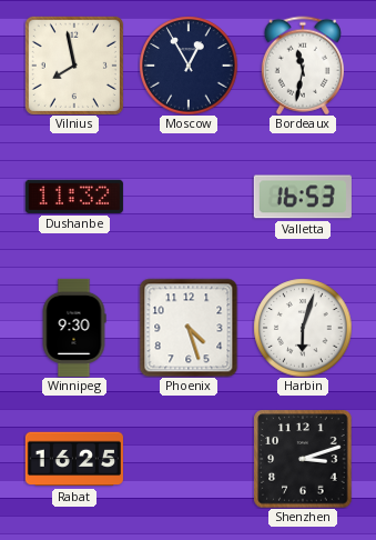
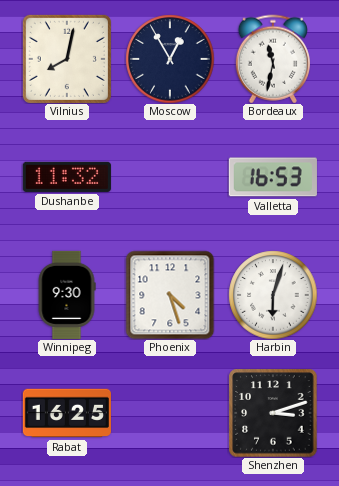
Vilnius: 7:58 -> 8:02 (67, 59)
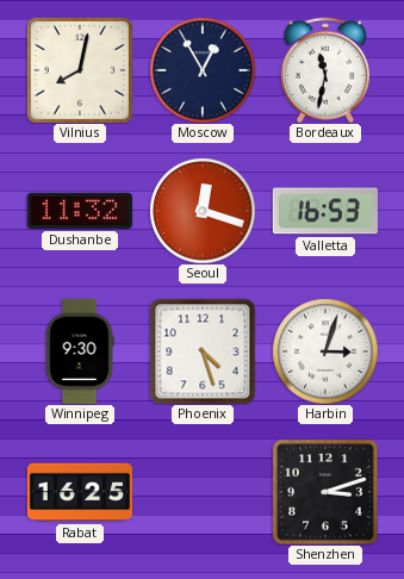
Seoul: none -> 12:18 (203, 211)
Harbin: 6:03 -> 3:03 (325, 351)
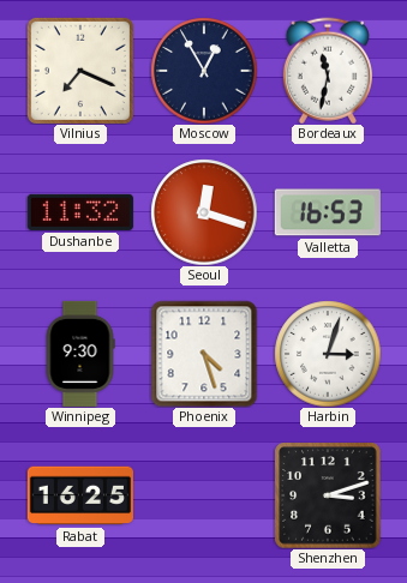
Vilnius: 8:02 -> 7:19 (80, 71)
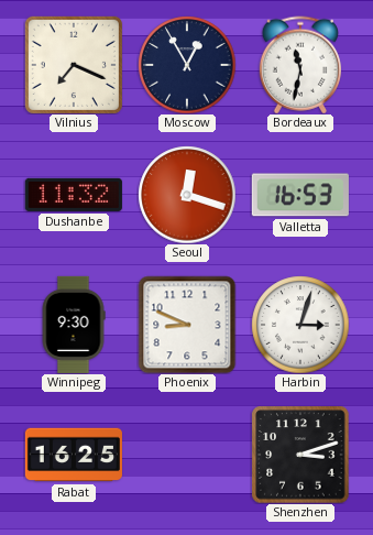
Phoenix: 4:27 -> 8:49 (187, 325)
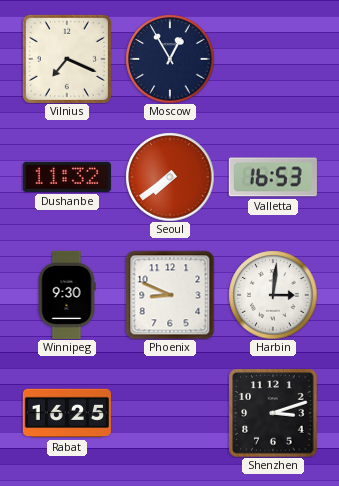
Bordeaux: 11:32 -> none (300, 65)
Seoul: 12:18 -> 7:39 (170, 177)
Harbin: 3:03 -> 3:01 (273, 295)
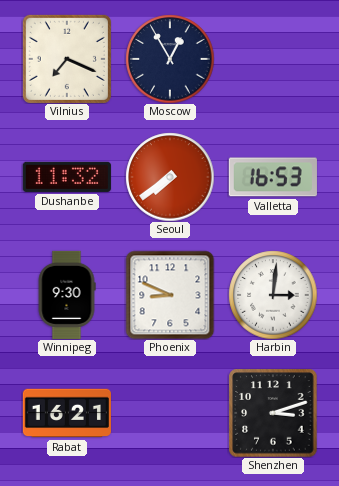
Rabat: 16:25 -> 16:21 (67, 413)
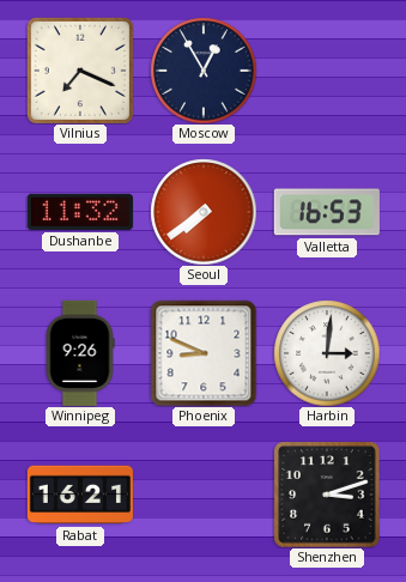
Winnipeg: 9:30 -> 9:26 (80, 353)
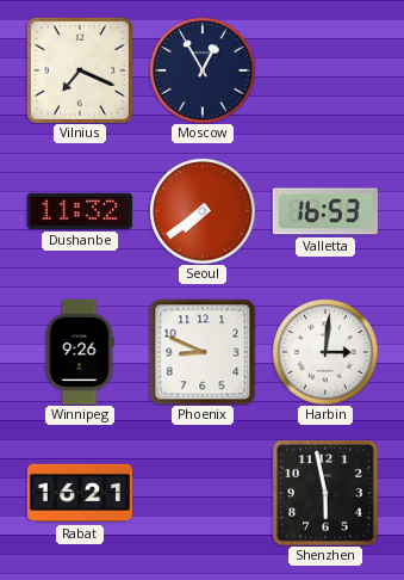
Shenzhen: 3:12 -> 5:58 (325, 493)
